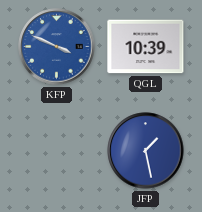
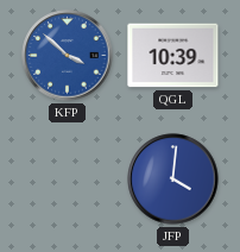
KFP: 3:49 -> 3:52 (68, 56)
JFP: 1:28 -> 4:01 (173, 179)
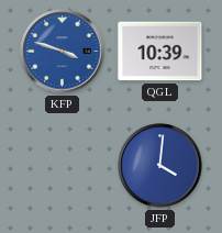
KFP: 3:52 -> 3:48 (63, 52)
